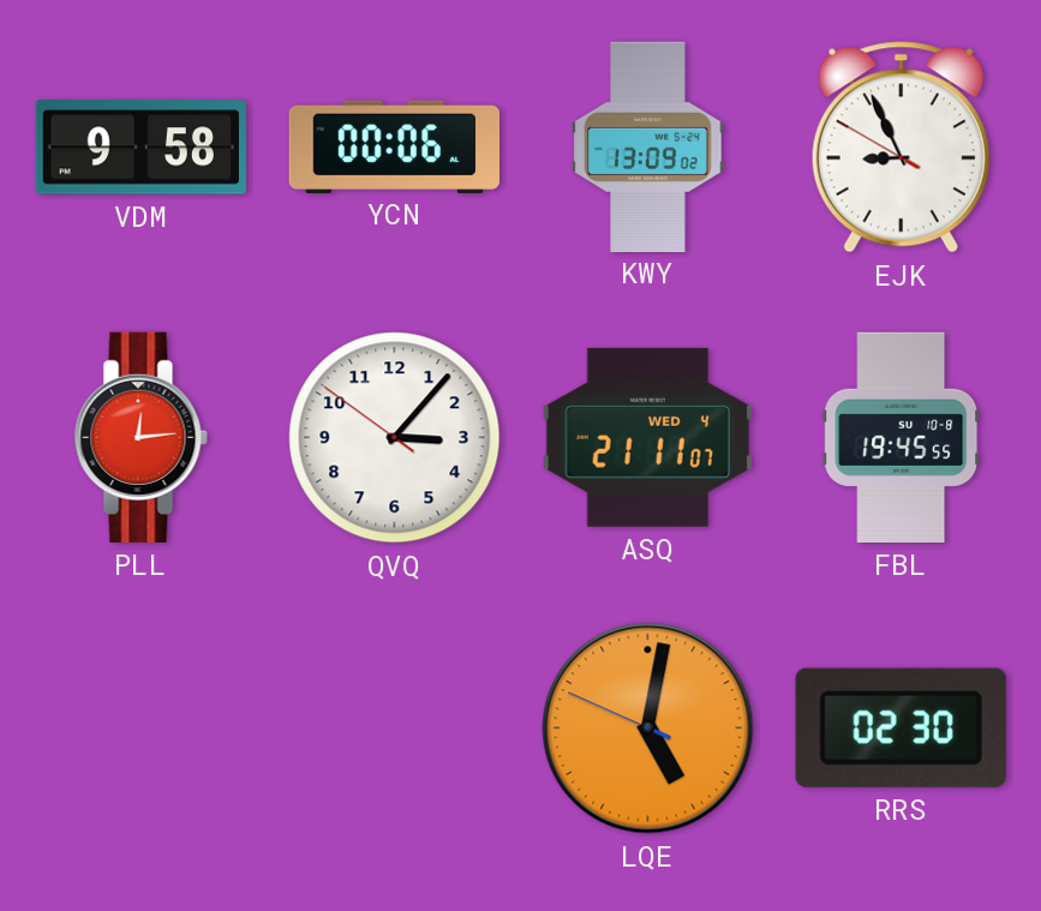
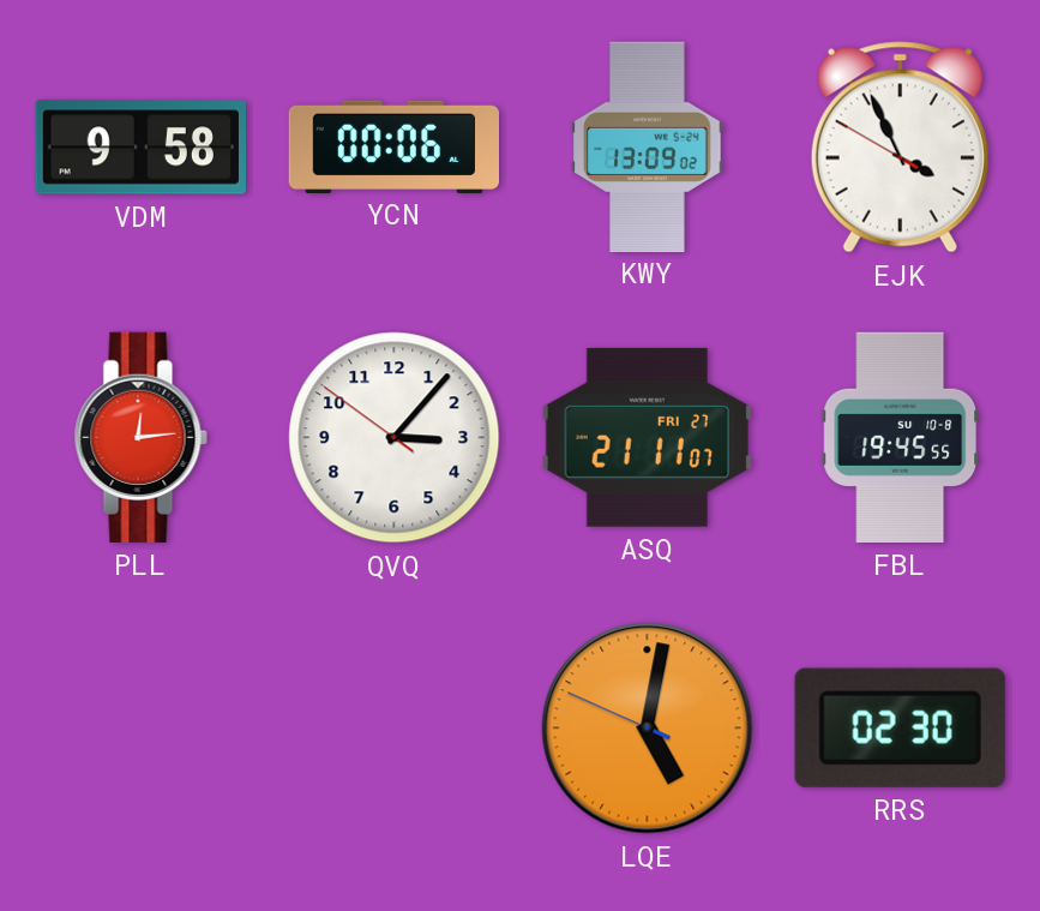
EJK: 8:55 -> 3:55 (900, 148)
ASQ date: WED 4 -> FRI 27 (647, 437)
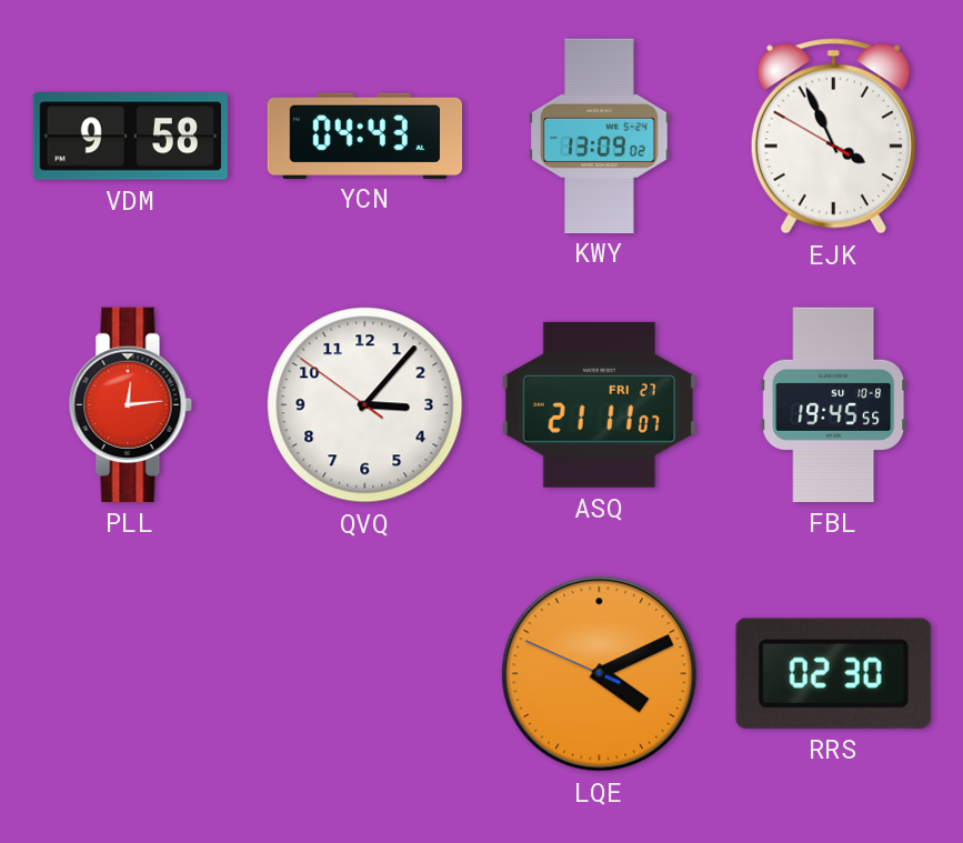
YCN: 00:06 -> 04:43 (364, 136)
LQE: 5:01 -> 4:10 (600, 674)
